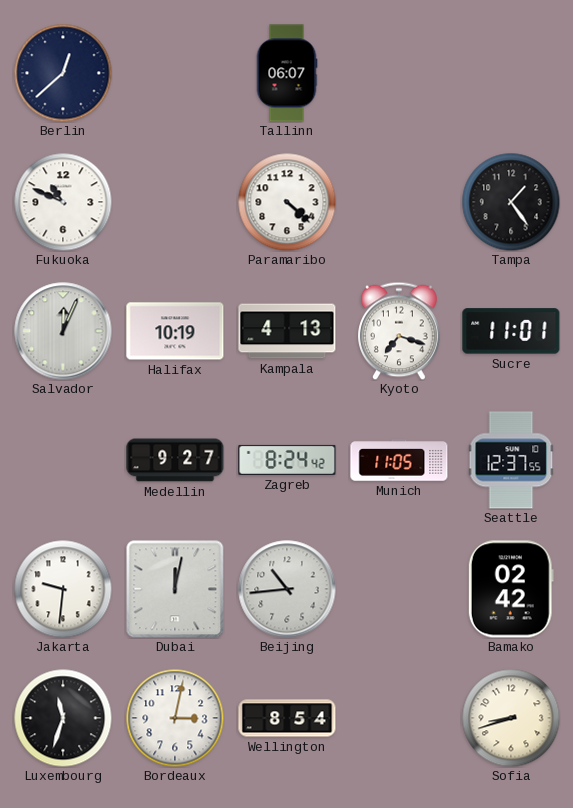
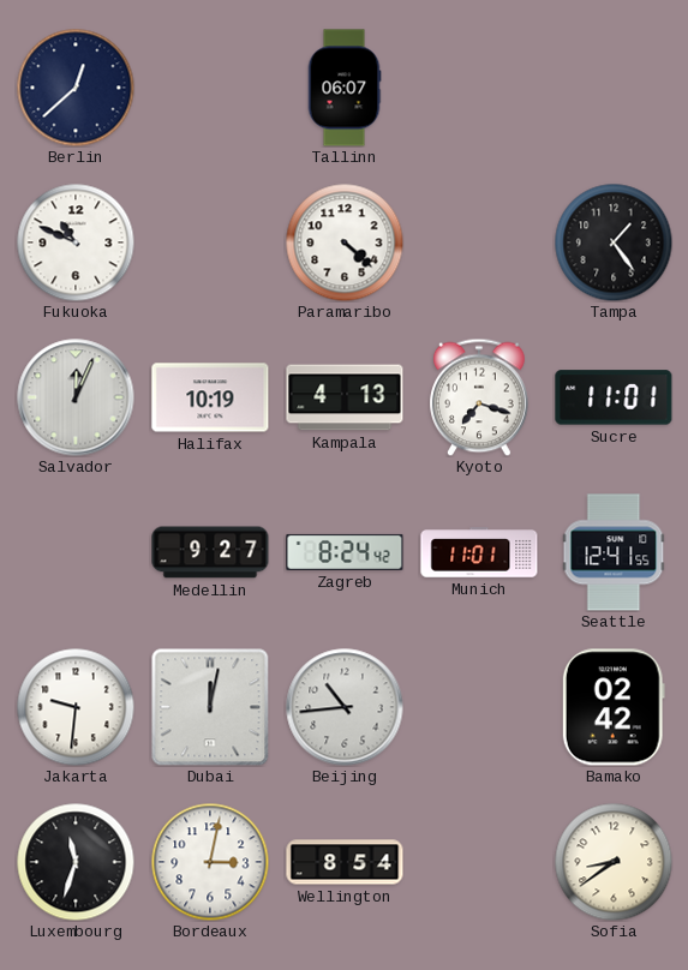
Munich: 11:05 -> 11:01 (479, 552)
Seattle: 12:37 -> 12:41 (614, 552)
Sofia: 8:42 -> 8:39 (614, 862)
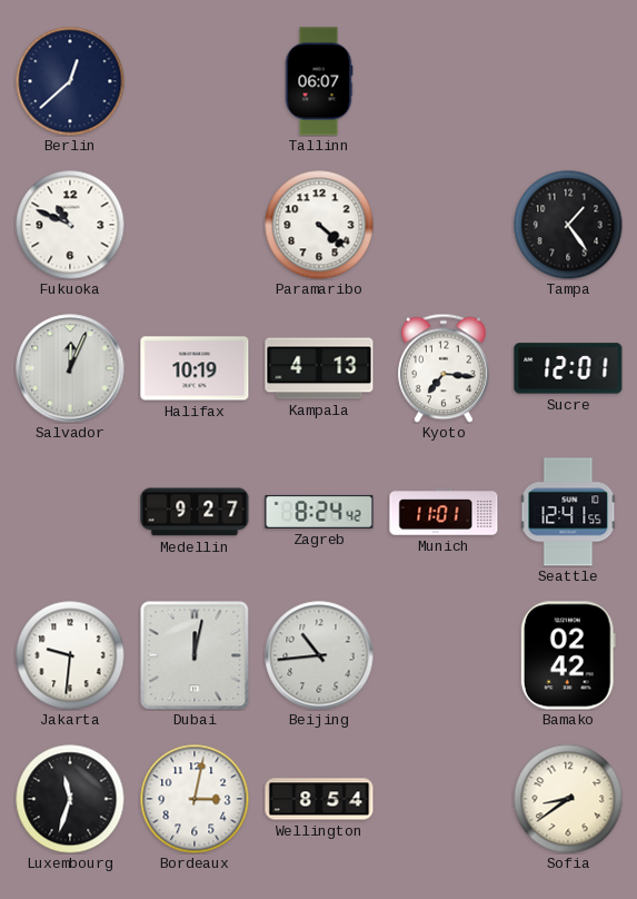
Kyoto: 7:18 -> 7:16 (445, 368)
Sucre: 11:01 -> 12:01 (568, 368)
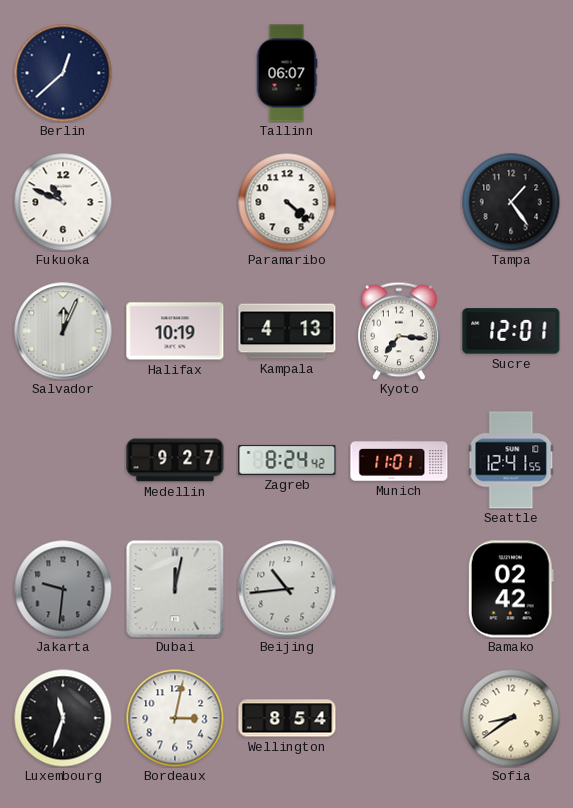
Jakarta dial: white -> grey (63, 589)
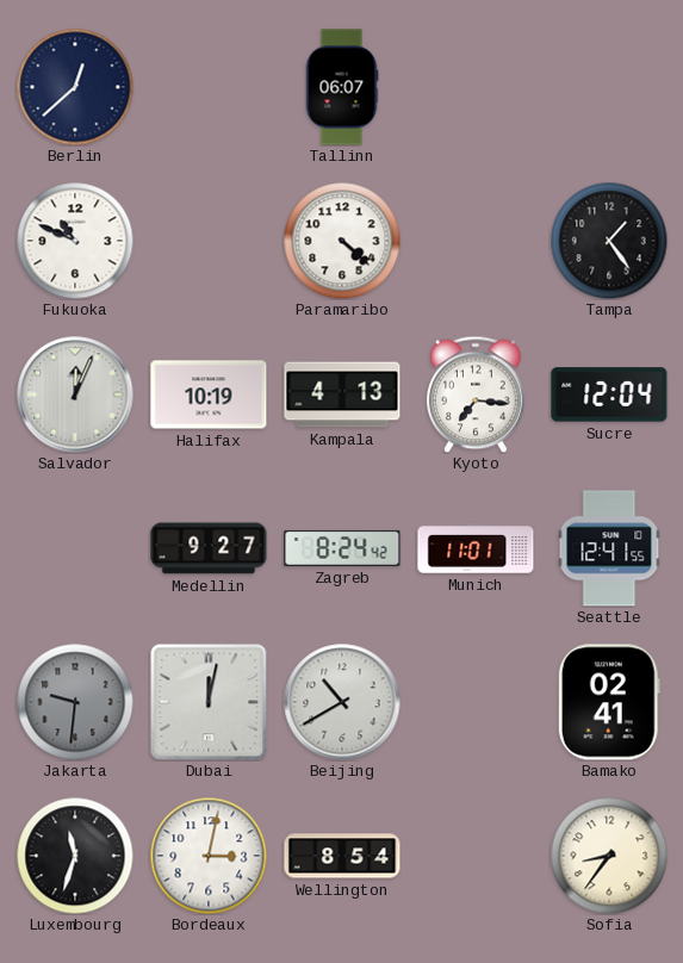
Sucre: 12:01 -> 12:04 (609, 394)
Beijing: 10:44 -> 10:40 (342, 702)
Bamako: 02:42 -> 02:41 (609, 702)
Sofia: 8:39 -> 8:36 (609, 856)
